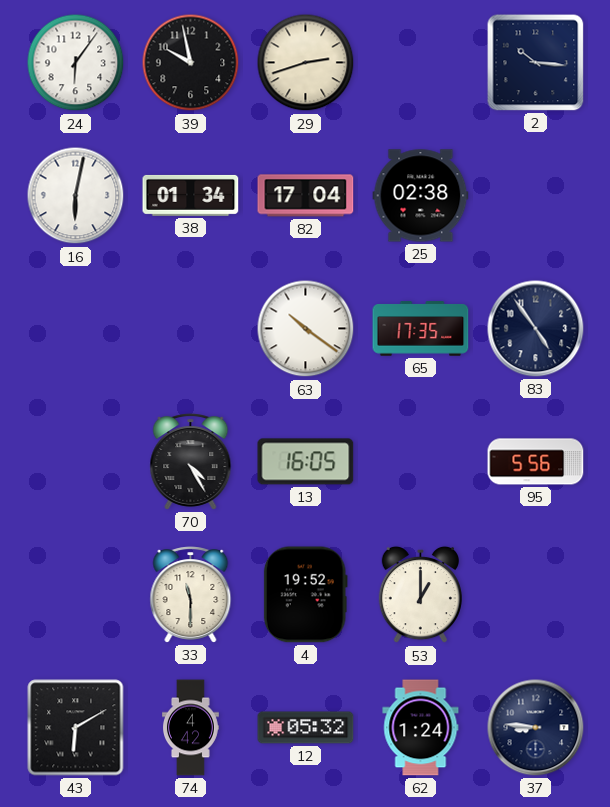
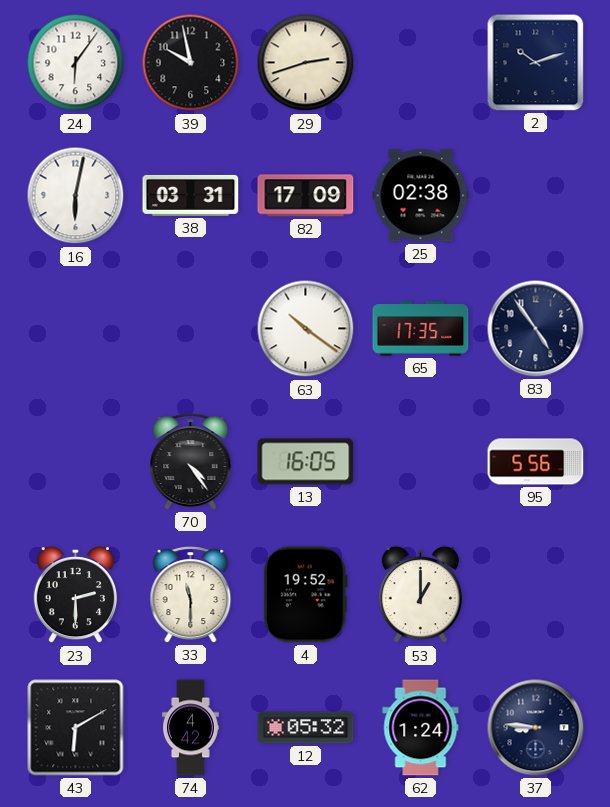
2: 10:16 -> 10:12 (536, 63)
38: 01:34 -> 03:31 (191, 195)
82: 17:04 -> 17:09 (306, 196)
70: 4:25 -> 4:24 (191, 462)
23: none -> 2:30 (75, 595)
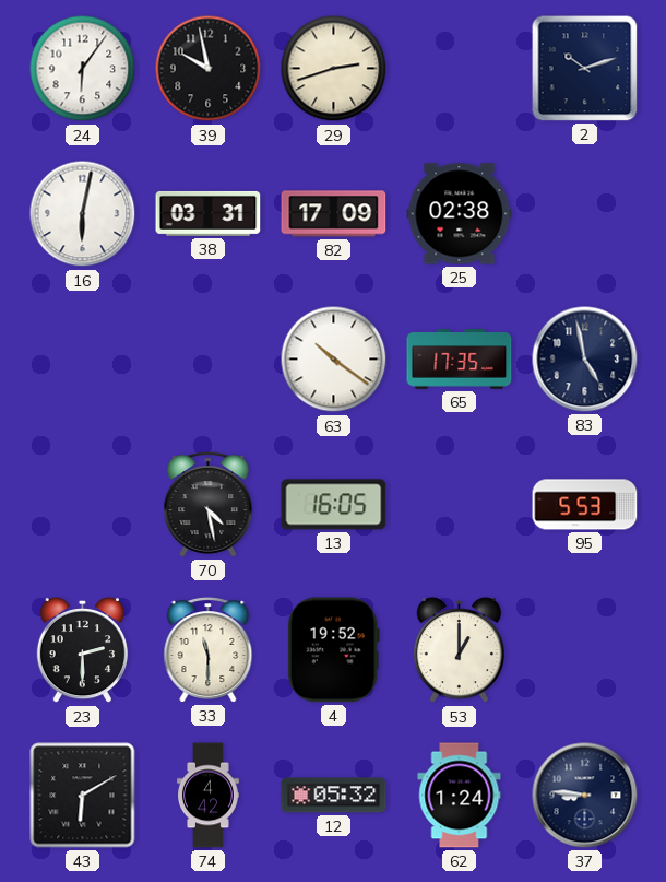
83: 4:54 -> 4:58 (585, 360)
70: 4:24 -> 4:28 (209, 505)
95: 5:56 -> 5:53 (585, 505)
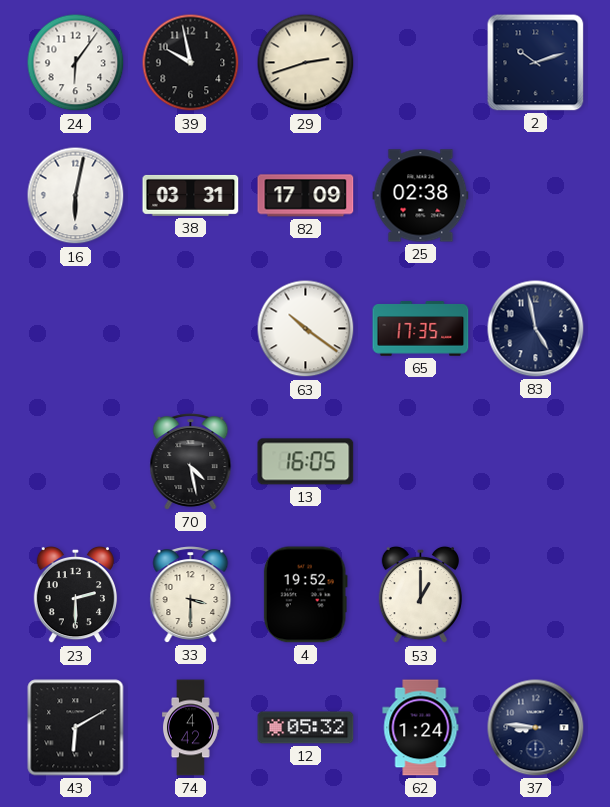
95: 5:53 -> none (585, 505)
33: 11:30 -> 3:30 (191, 595)
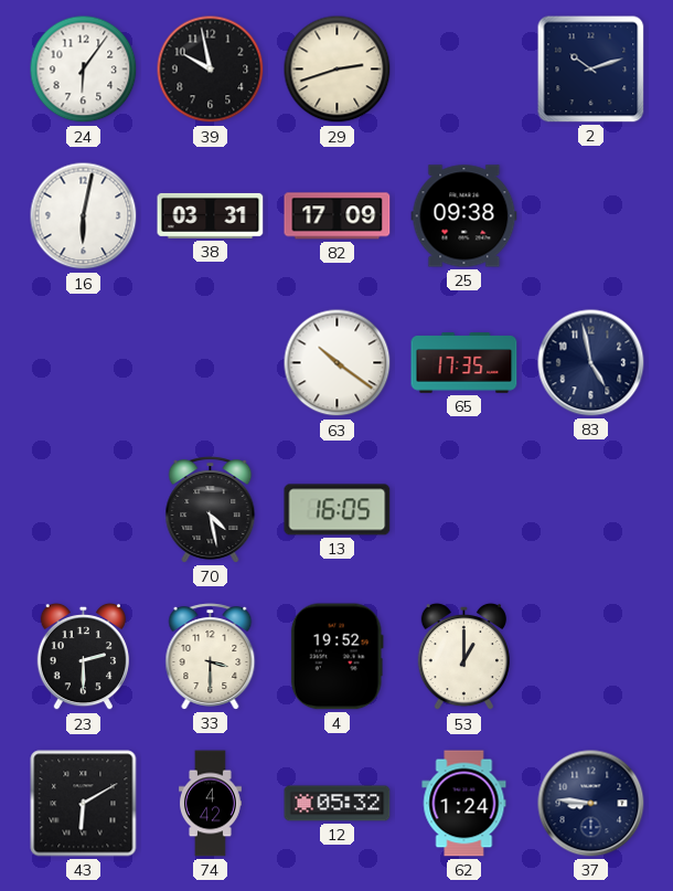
25: 02:38 -> 09:38 (464, 216)
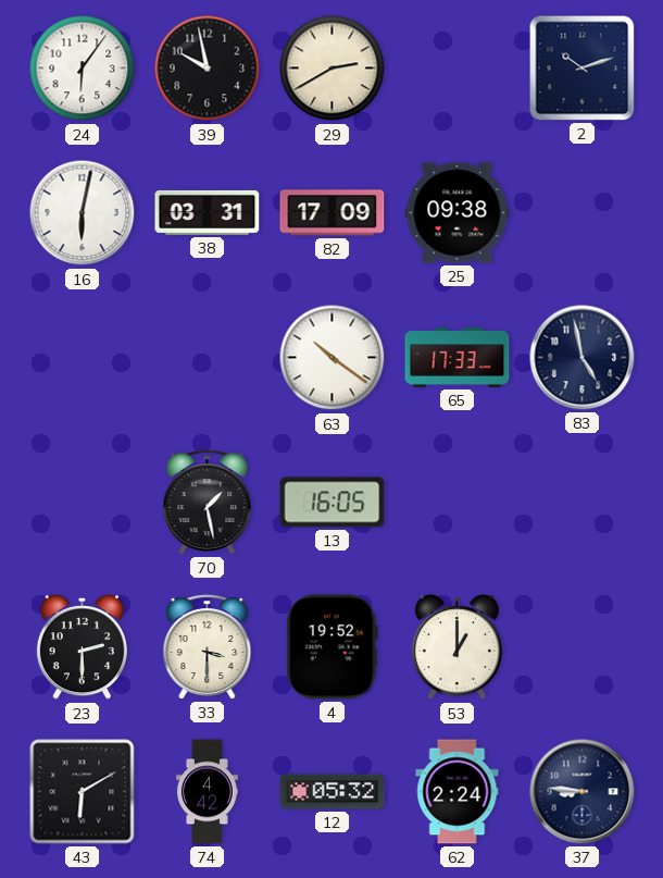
29: 2:42 -> 2:40 (333, 69)
65: 17:35 -> 17:33 (458, 358)
70: 4:28 -> 1:28 (208, 503)
62: 1:24 -> 2:24 (458, 792)
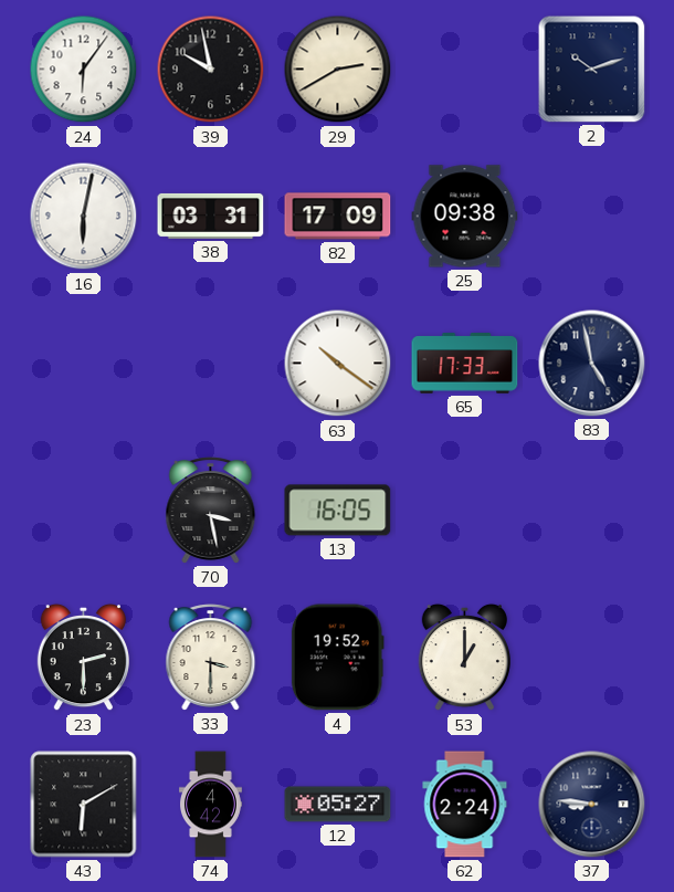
70: 1:28 -> 3:28 (211, 511)
12: 05:32 -> 05:27 (338, 805)
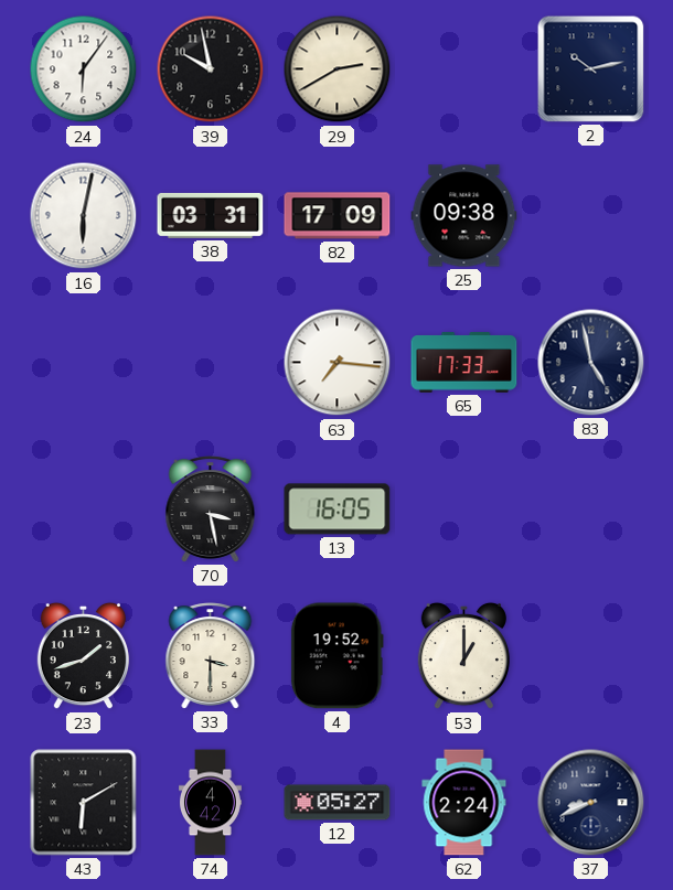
2: 10:12 -> 10:13 (591, 69)
63: 10:21 -> 7:16 (338, 363)
23: 2:30 -> 1:42 (83, 656)
37: 8:46 -> 8:41 (591, 803)
